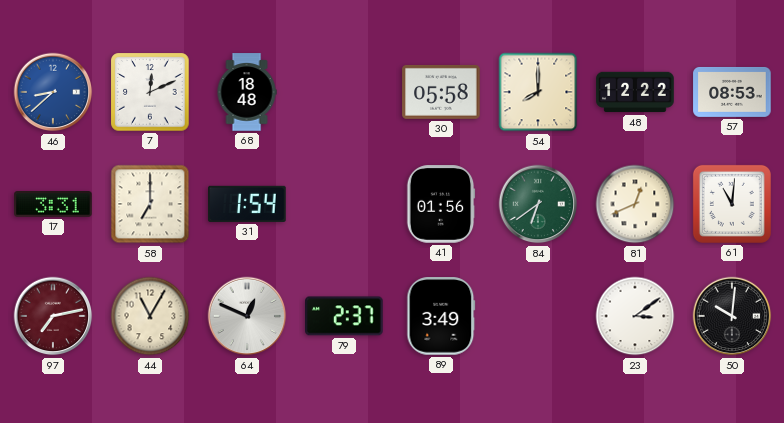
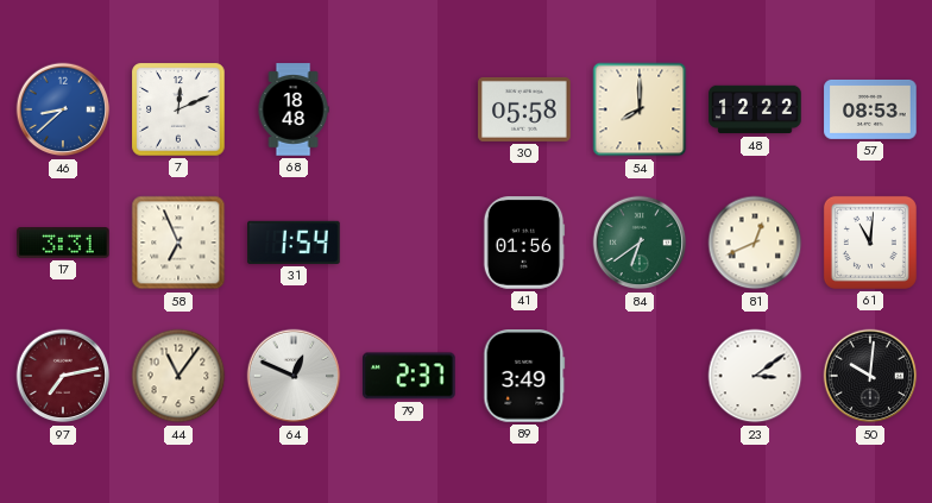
58: 7:00 -> 6:56 (178, 243)
44: 11:05 -> 11:06 (178, 376)
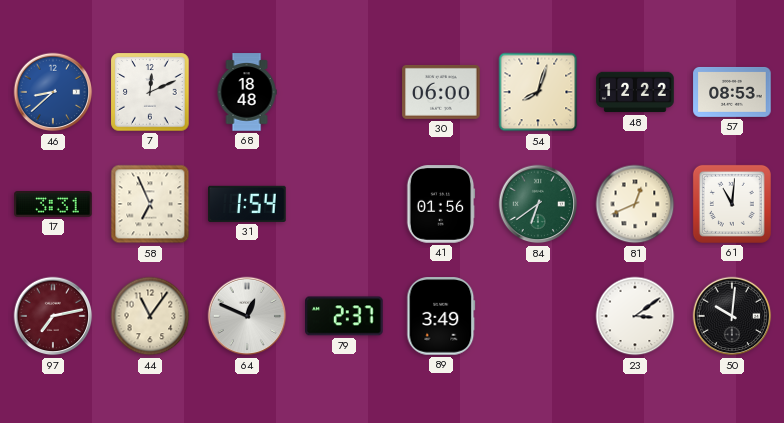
30: 05:58 -> 06:00 (441, 92)
54: 8:00 -> 8:03 (538, 92)
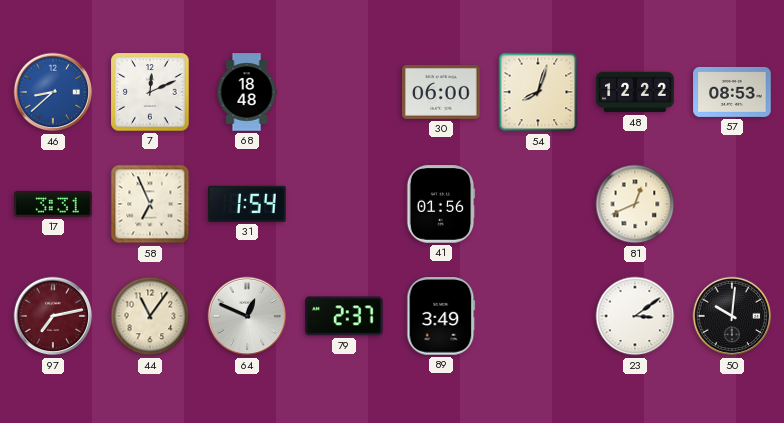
84: 6:39 -> none (538, 204)
61: 11:01 -> none (732, 204)
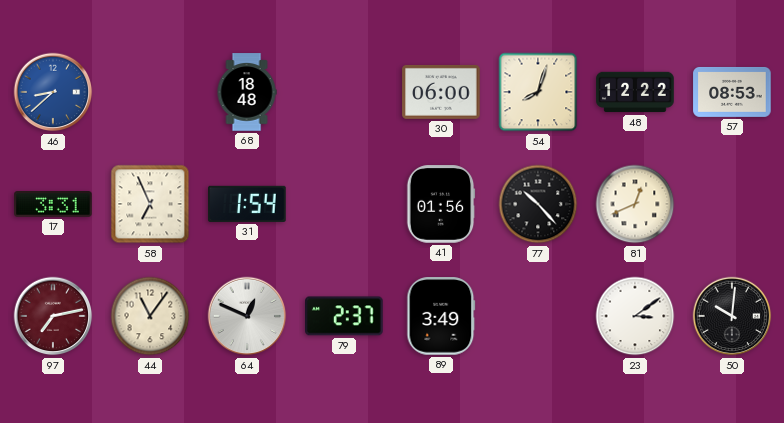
7: 12:11 -> none (150, 92)
77: none -> 10:23 (538, 204)
